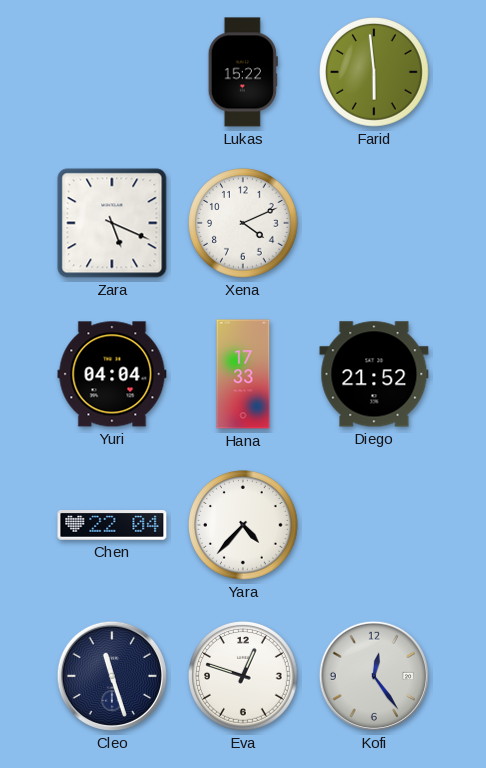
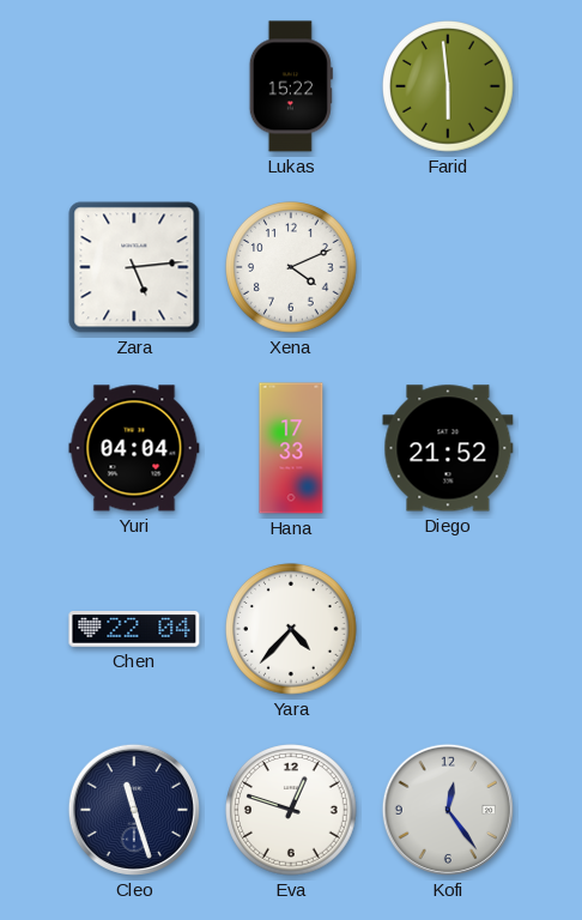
Zara: 5:19 -> 5:14 (134, 267)
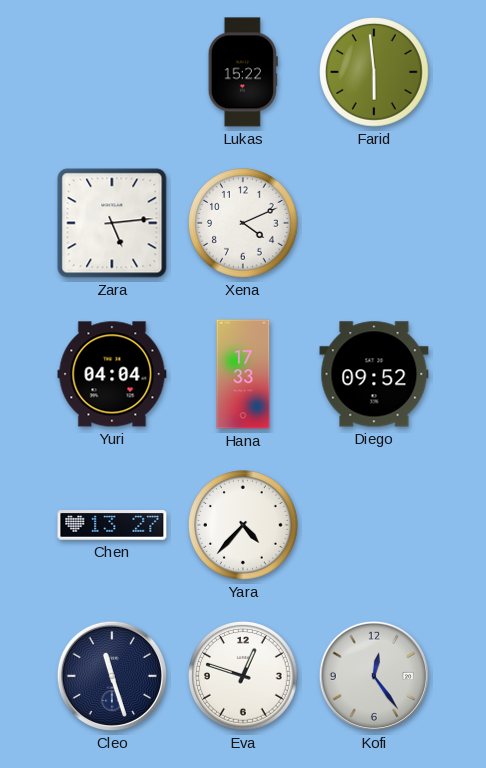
Diego: 21:52 -> 09:52 (374, 374)
Chen: 22:04 -> 13:27 (112, 525)
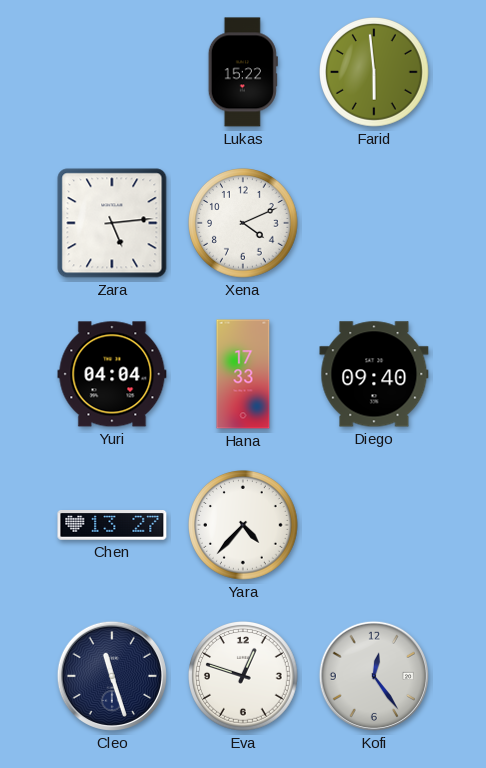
Diego: 09:52 -> 09:40 (374, 374)
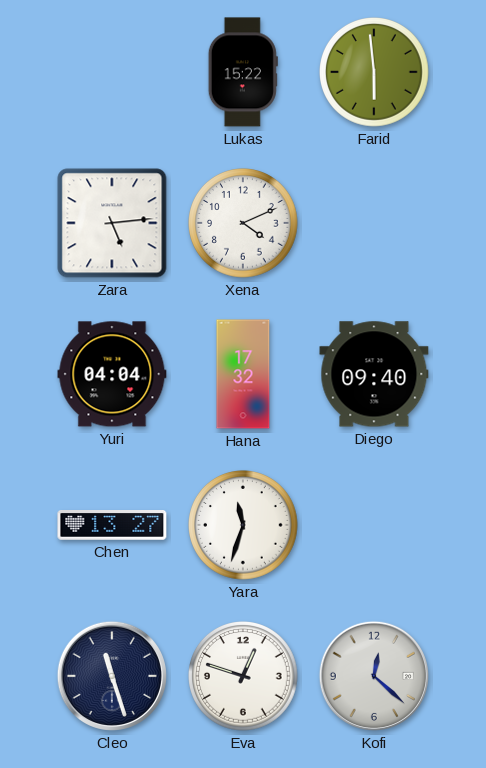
Hana: 17:33 -> 17:32 (243, 374)
Yara: 4:37 -> 11:33 (244, 525)
Kofi: 12:24 -> 12:22 (374, 676)
